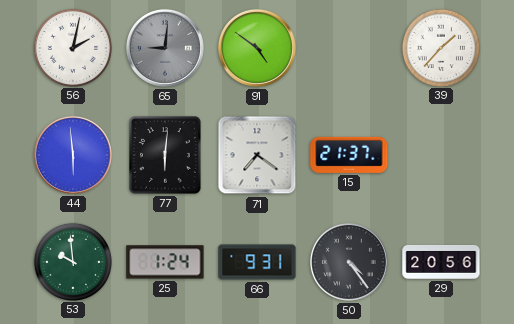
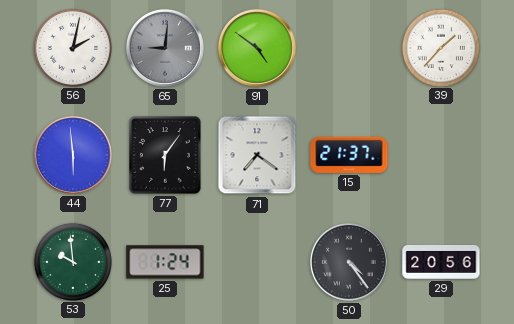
77: 6:01 -> 6:06 (165, 155)
66: 9:31 -> none (257, 262)
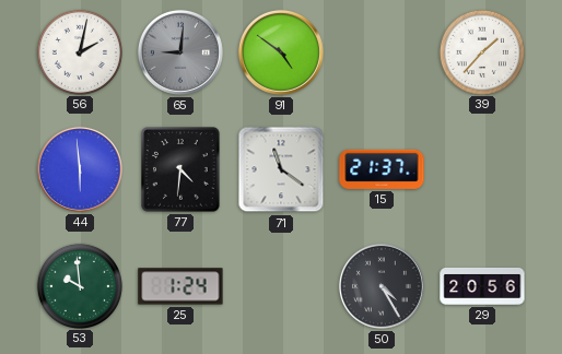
77: 6:06 -> 4:31 (180, 169)
71: 7:21 -> 11:21 (281, 169)
50: 4:24 -> 4:25 (382, 286)
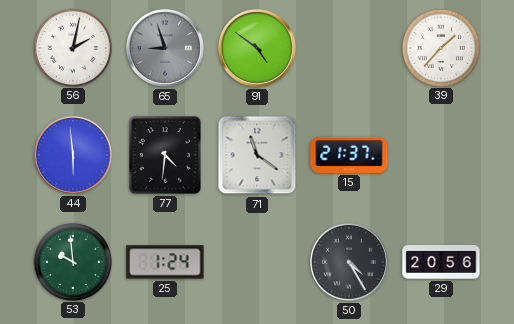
65: 9:01 -> 8:57 (165, 48)
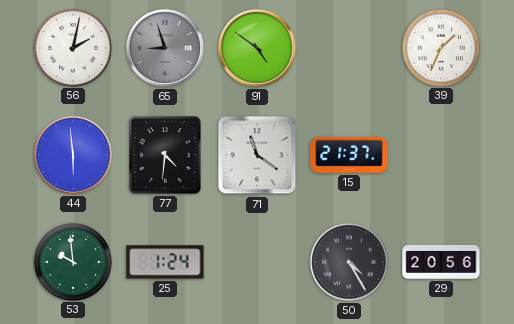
39: 1:37 -> 1:34 (440, 47)
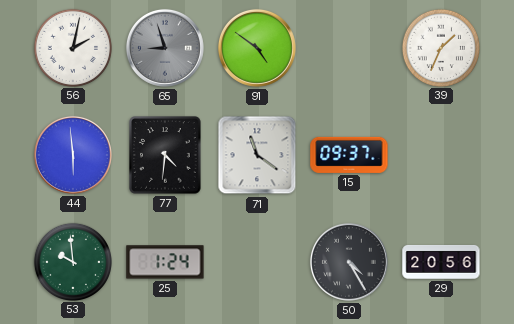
15: 21:37 -> 09:37 (349, 155)
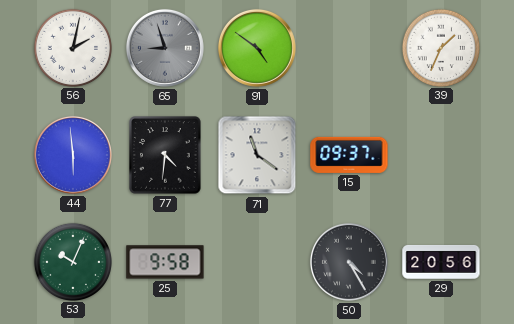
53: 9:59 -> 10:04 (72, 261)
25: 1:24 -> 9:58 (165, 262)
